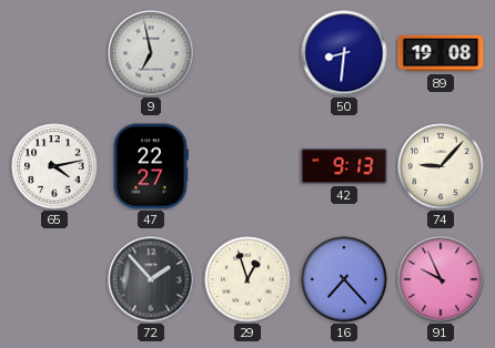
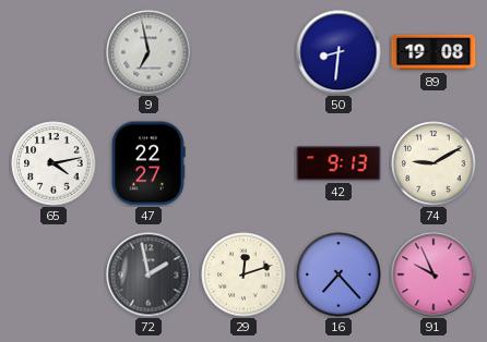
74: 9:07 -> 9:10 (433, 163)
72: 1:53 -> 1:58 (149, 274)
29: 12:57 -> 12:12 (243, 274)
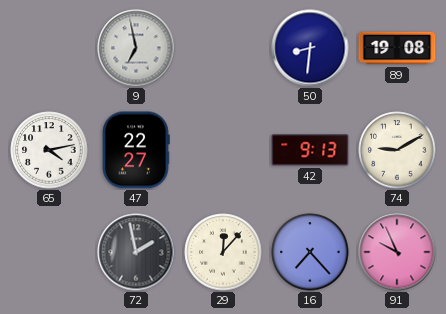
29: 12:12 -> 12:07 (223, 252)
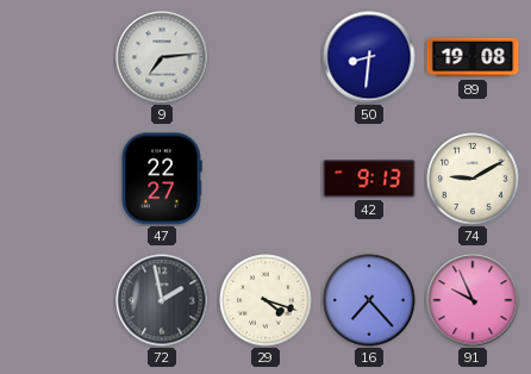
9: 6:58 -> 7:14 (162, 57)
65: 4:13 -> none (49, 150)
29: 12:07 -> 4:18 (265, 300)
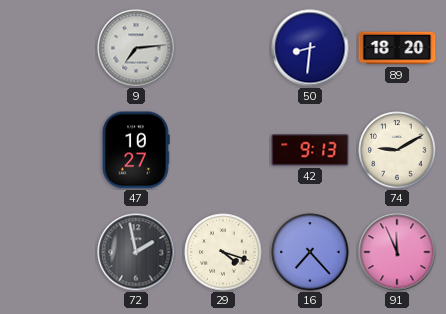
89: 19:08 -> 18:20 (397, 48)
47: 22:27 -> 10:27 (136, 150)
91: 9:56 -> 11:56 (397, 252)
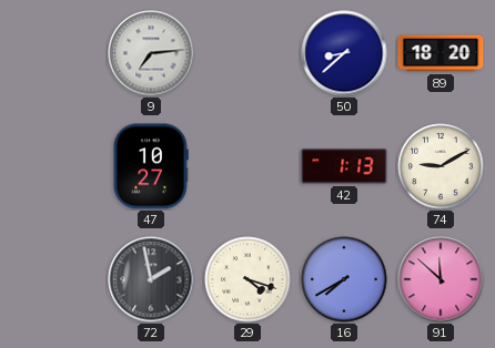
50: 8:31 -> 8:38 (344, 53)
42: 9:13 -> 1:13 (344, 166)
16: 7:23 -> 7:40 (344, 279)
91: 11:56 -> 11:52 (441, 279)
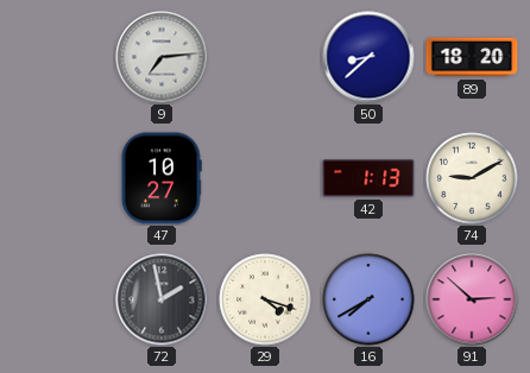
91: 11:52 -> 2:52 (472, 299)
